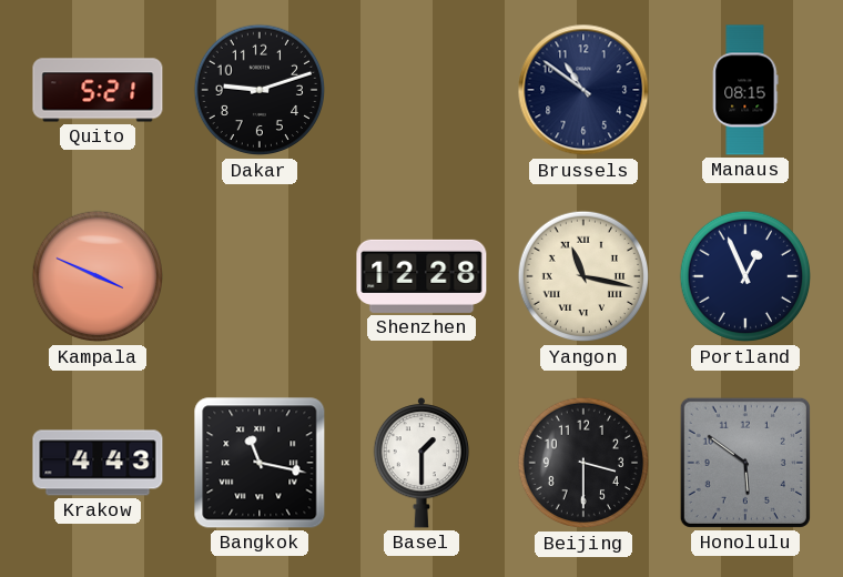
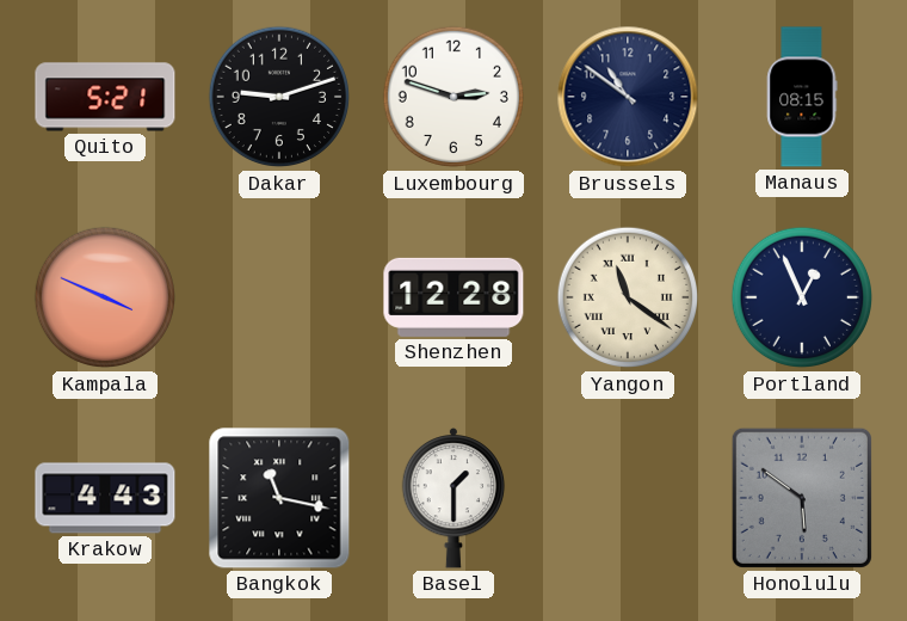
Luxembourg: none -> 2:48 (453, 97)
Yangon: 11:17 -> 11:21 (628, 297)
Beijing: 3:30 -> none (583, 463)
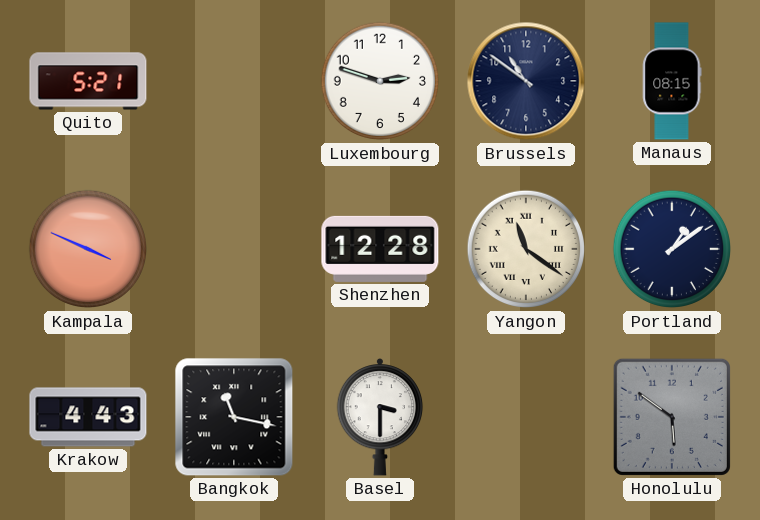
Dakar: 9:12 -> none (279, 97)
Portland: 12:56 -> 1:09 (672, 249)
Basel: 1:30 -> 3:30 (380, 418)
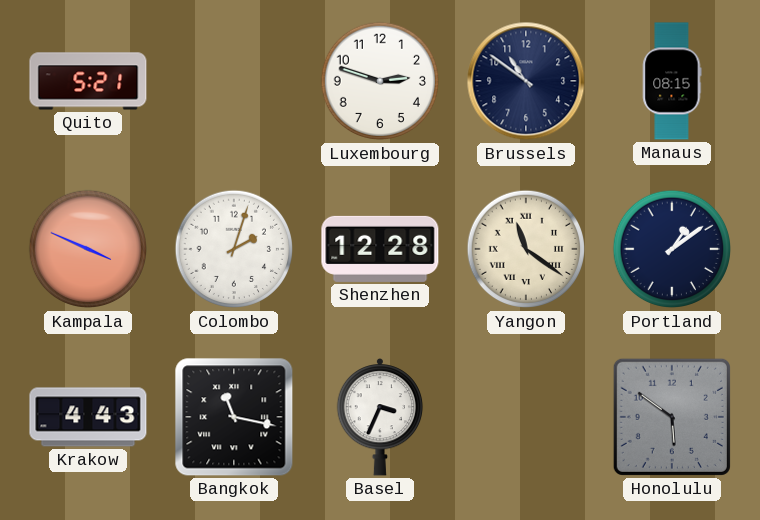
Colombo: none -> 2:03 (234, 249)
Basel: 3:30 -> 3:34 (380, 418)
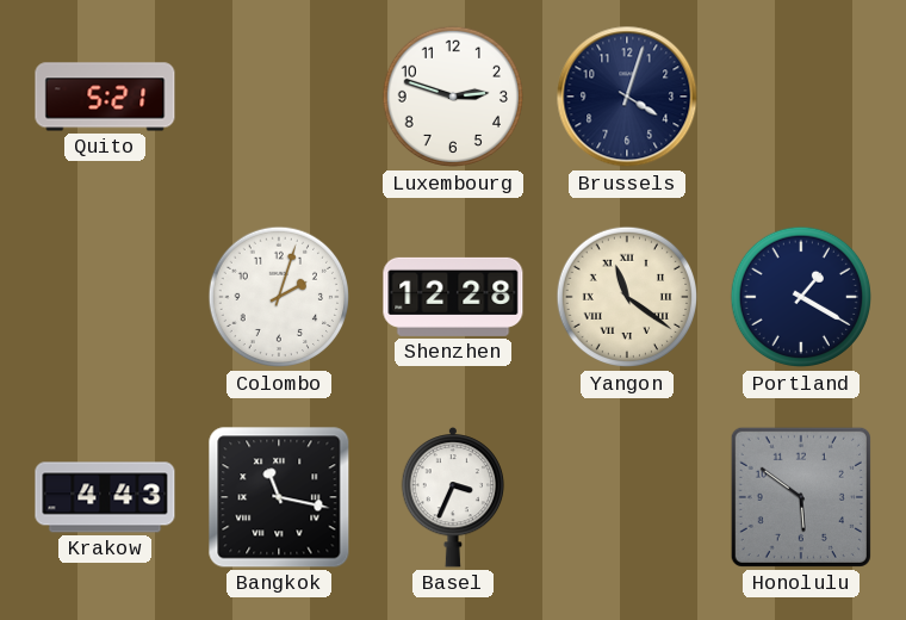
Brussels: 10:51 -> 4:03 (627, 97)
Manaus: 08:15 -> none (672, 81)
Kampala: 3:49 -> none (88, 249)
Portland: 1:09 -> 1:20 (801, 297)
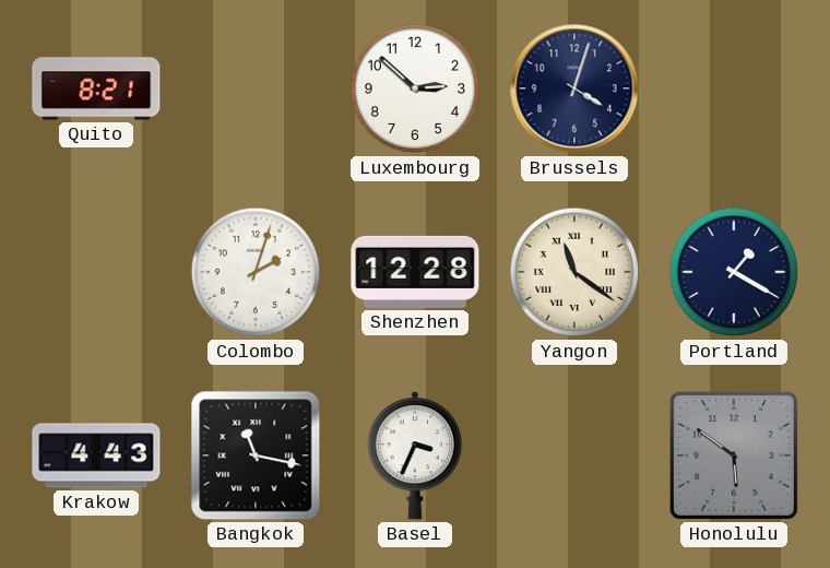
Quito: 5:21 -> 8:21 (96, 88)
Luxembourg: 2:48 -> 2:52 (415, 88)
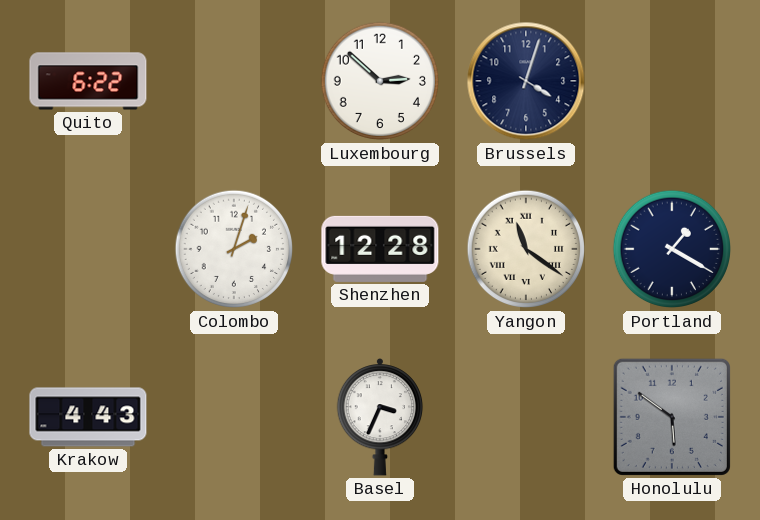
Quito: 8:21 -> 6:22 (88, 81)
Bangkok: 11:17 -> none (256, 455)
